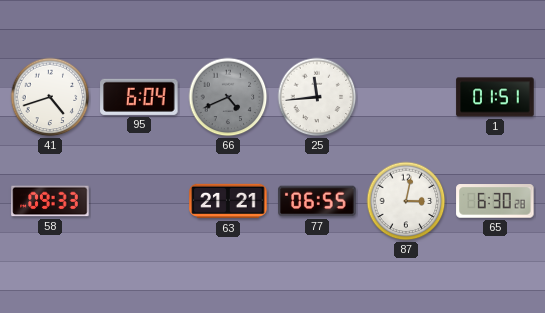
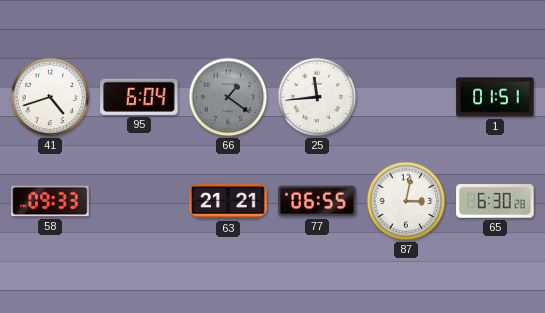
66: 4:41 -> 1:21 (228, 97)
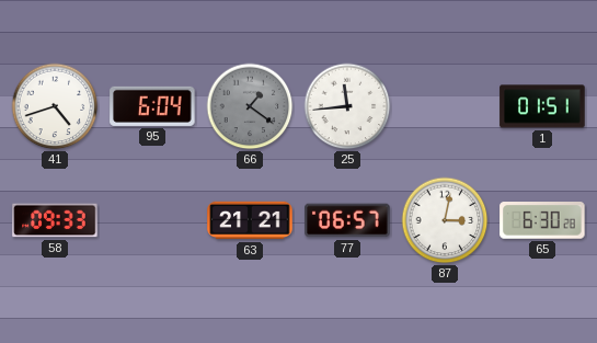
77: 06:55 -> 06:57 (347, 220)
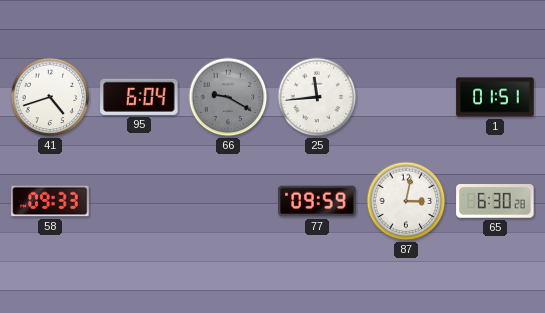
66: 1:21 -> 9:20 (228, 97)
63: 21:21 -> none (250, 220)
77: 06:57 -> 09:59 (317, 201)
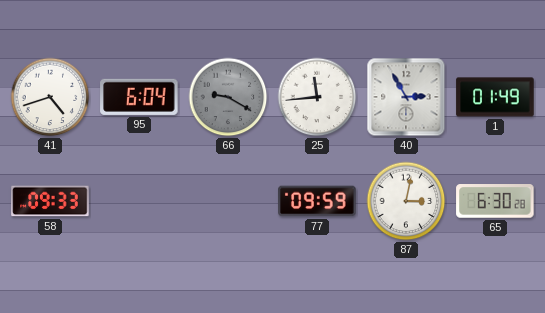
40: none -> 2:55 (406, 97)
1: 01:51 -> 01:49 (495, 97)
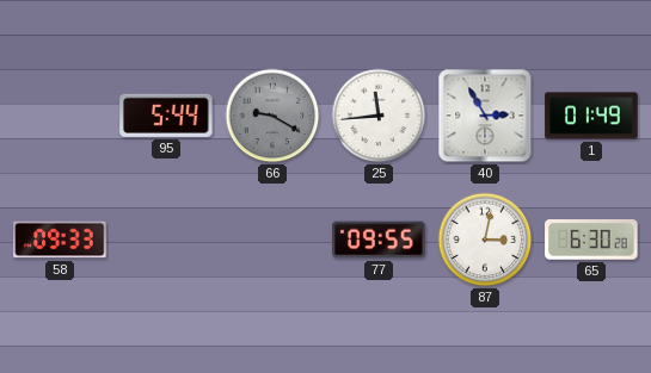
41: 4:42 -> none (50, 97)
95: 6:04 -> 5:44 (166, 116)
77: 09:59 -> 09:55 (379, 240)
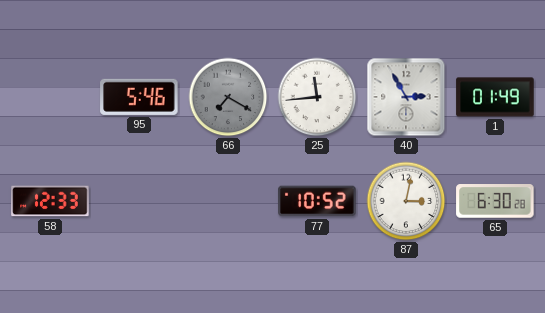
95: 5:44 -> 5:46 (139, 97)
66: 9:20 -> 7:20 (228, 97)
58: 09:33 -> 12:33 (50, 201)
77: 09:55 -> 10:52 (317, 201)
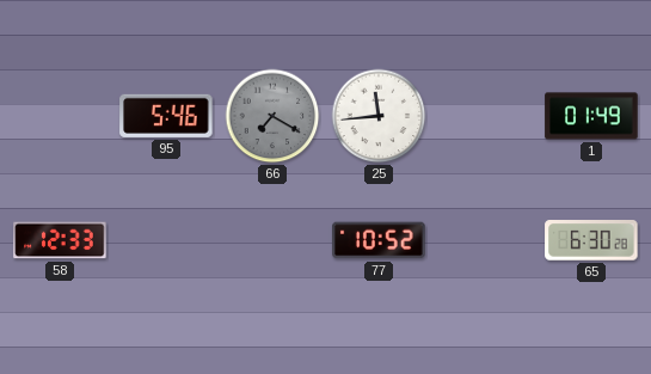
40: 2:55 -> none (406, 97)
87: 3:02 -> none (406, 201)
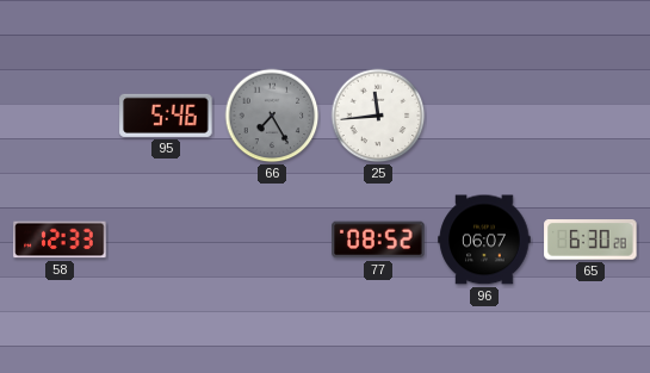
66: 7:20 -> 7:25 (272, 116)
1: 01:49 -> none (591, 116)
77: 10:52 -> 08:52 (378, 240)
96: none -> 06:07 (484, 240)
